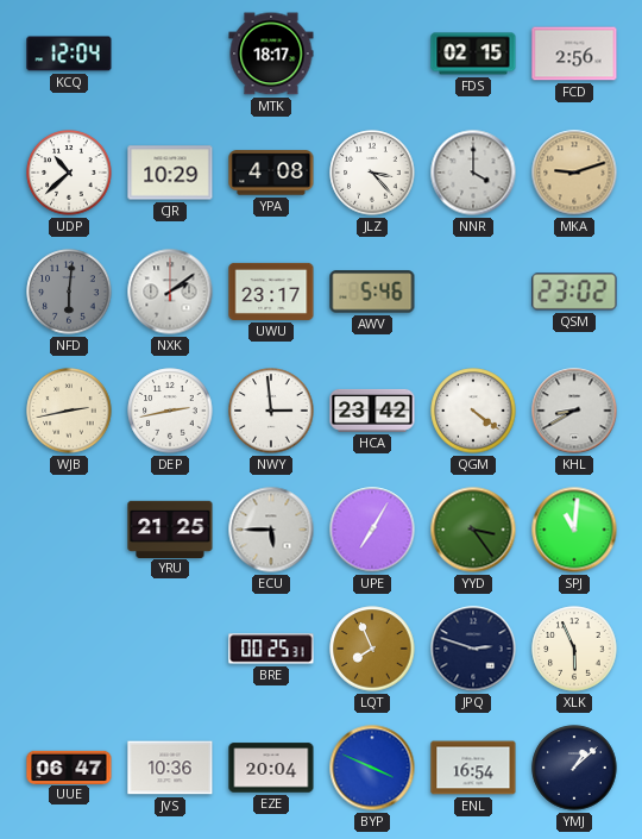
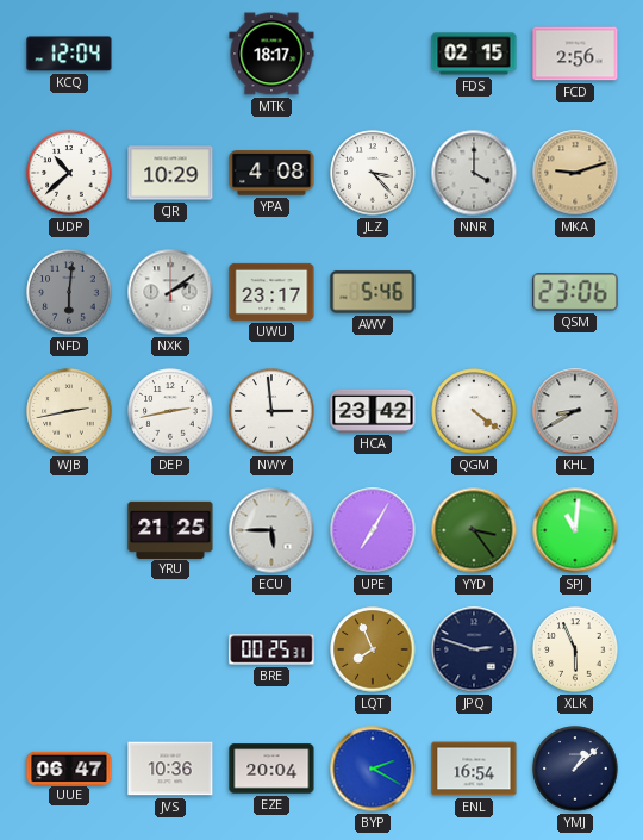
QSM: 23:02 -> 23:06 (575, 292)
BYP: 3:49 -> 2:20 (373, 769)
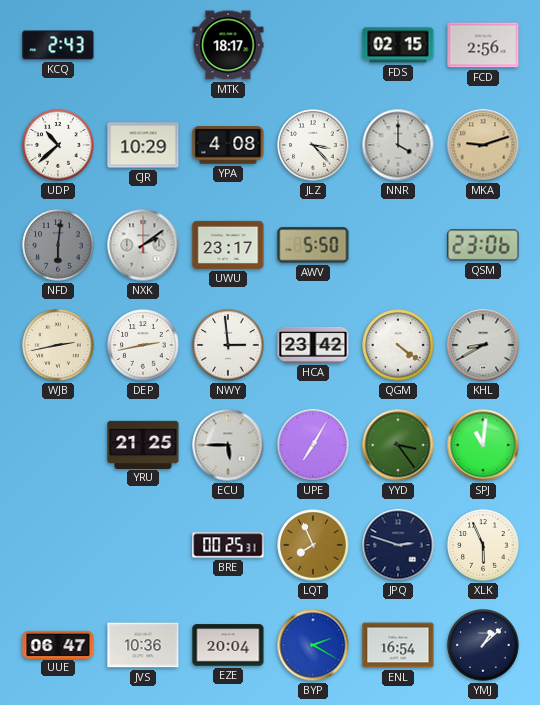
KCQ: 12:04 -> 2:43 (58, 45)
AWV: 5:46 -> 5:50 (313, 245)
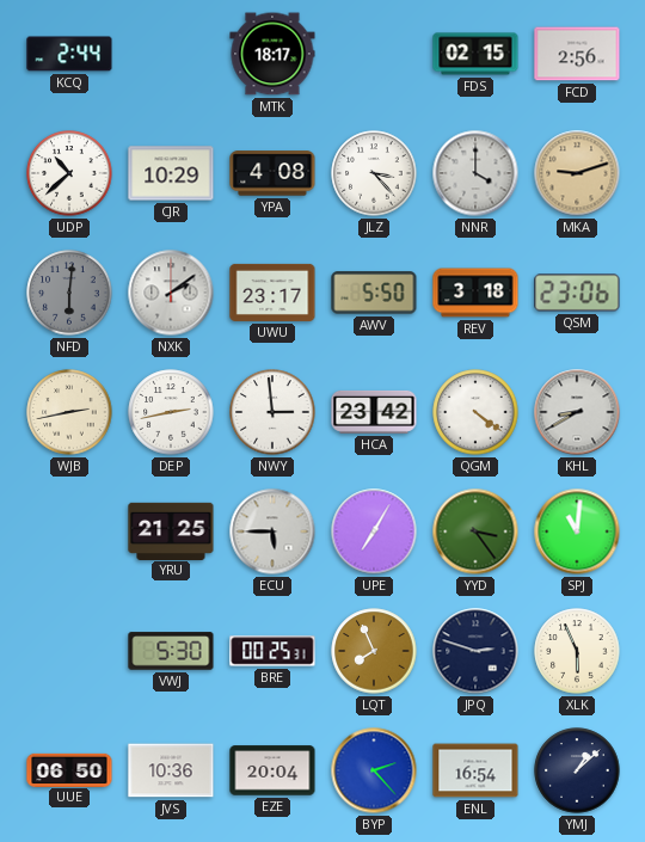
KCQ: 2:43 -> 2:44 (69, 54)
REV: none -> 3:18 (475, 293)
VWJ: none -> 5:30 (171, 651)
UUE: 06:47 -> 06:50 (69, 769)
BYP: 2:20 -> 2:23 (374, 770)
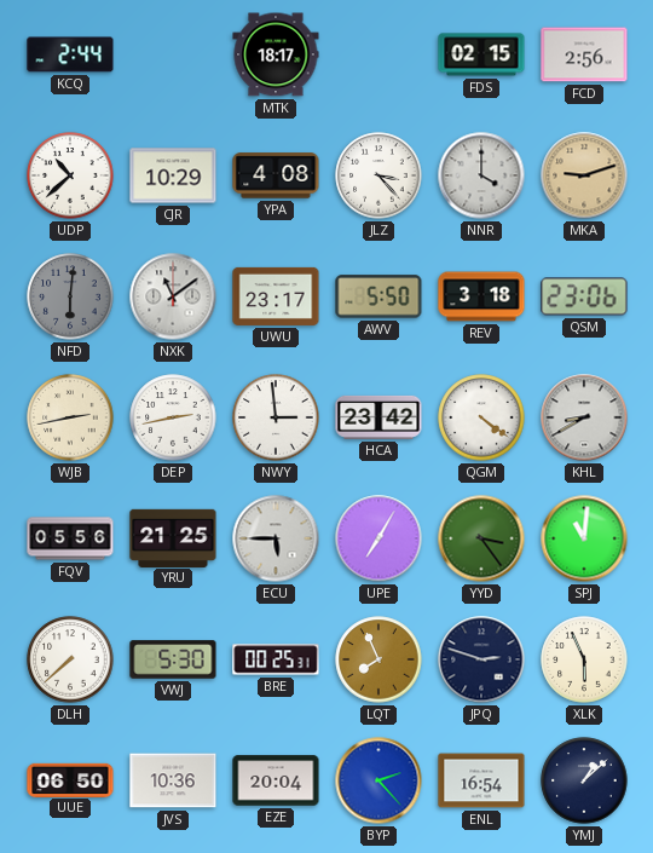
NXK: 2:09 -> 11:09 (173, 296)
FQV: none -> 05:56 (70, 538)
DLH: none -> 7:38 (70, 659)
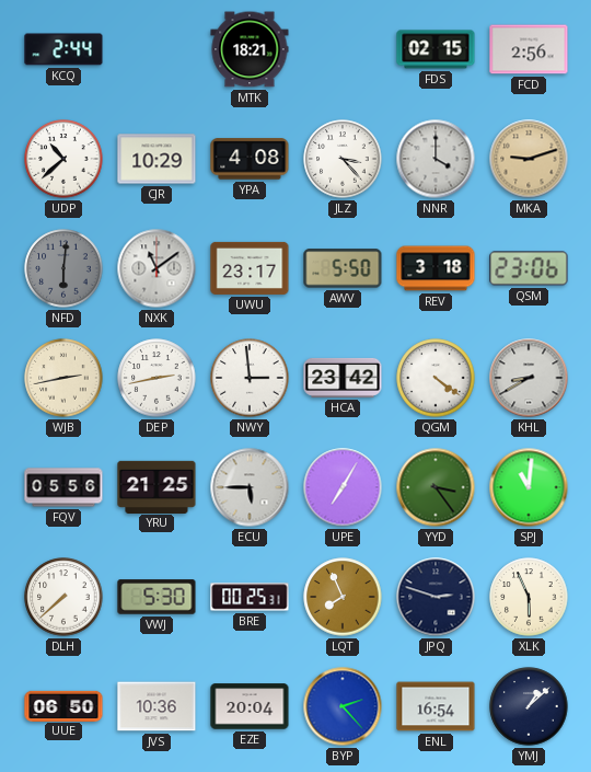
MTK: 18:17 -> 18:21 (250, 49)
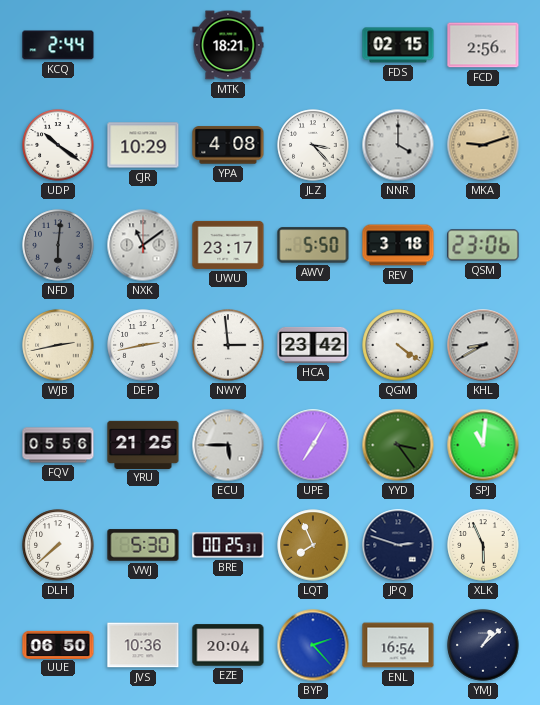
UDP: 10:38 -> 10:21 (58, 145)
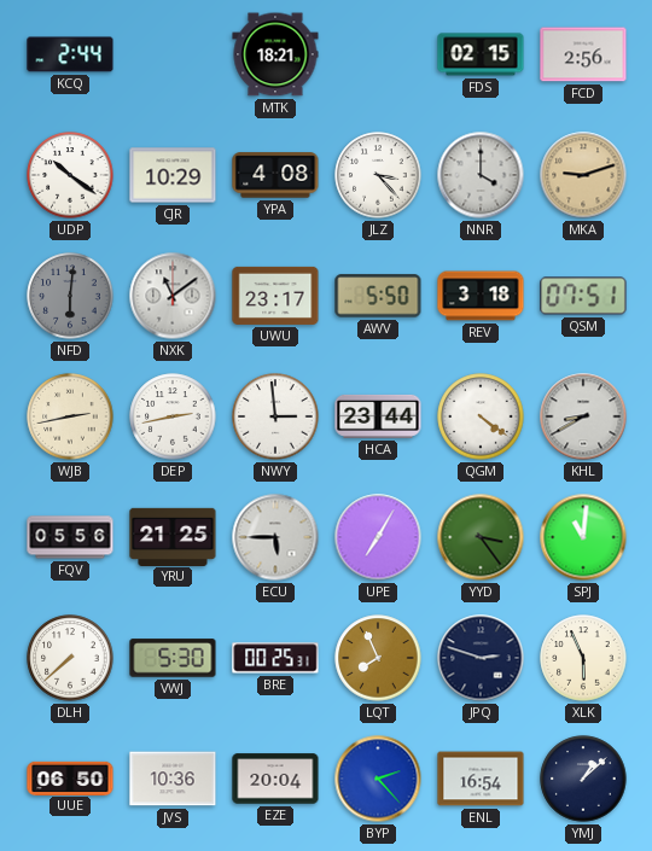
QSM: 23:06 -> 07:51 (583, 296)
HCA: 23:42 -> 23:44 (378, 416)
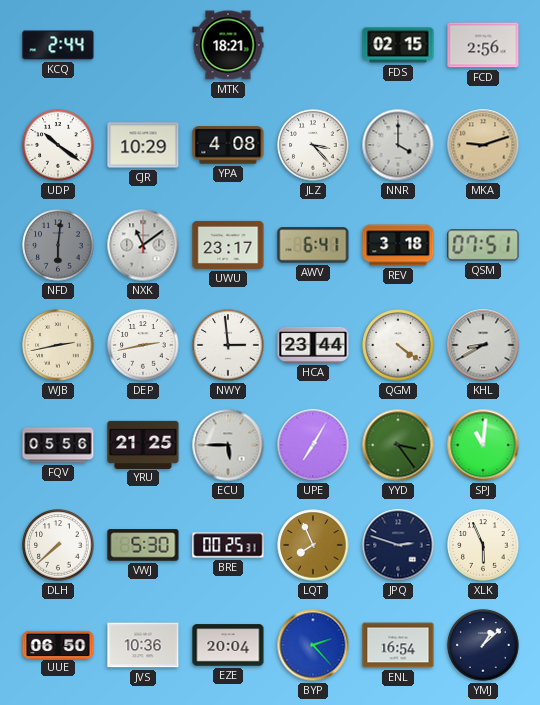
AWV: 5:50 -> 6:41 (313, 245)
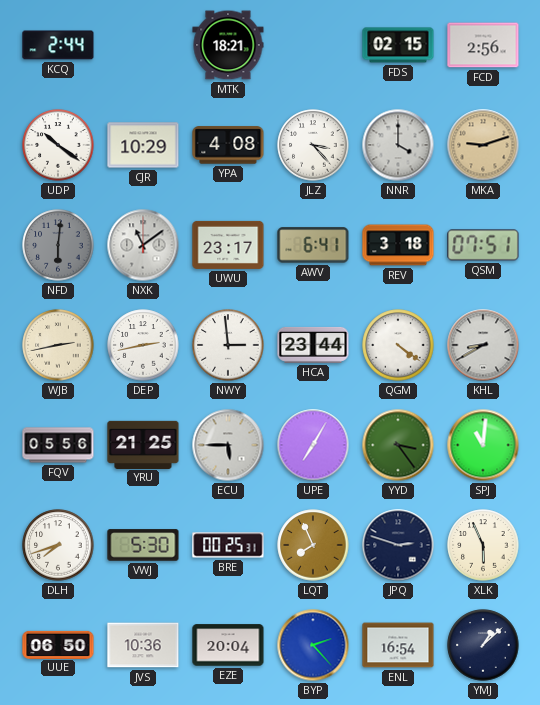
DLH: 7:38 -> 7:42 (58, 545)
